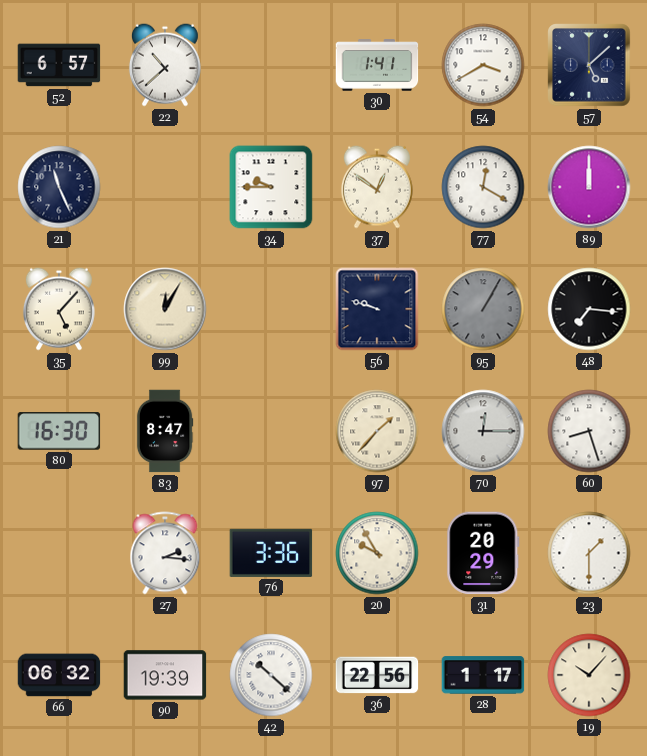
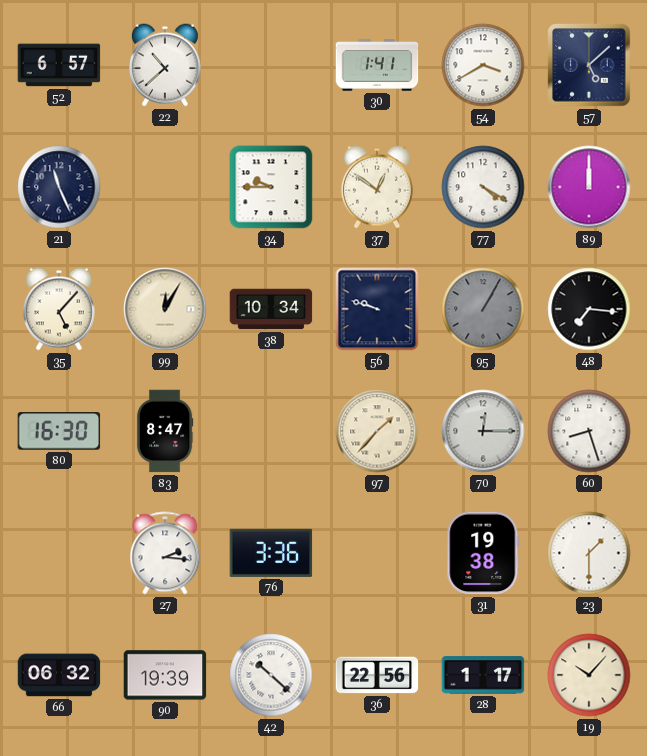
77: 12:20 -> 4:20 (483, 187)
38: none -> 10:34 (271, 309)
20: 9:55 -> none (377, 553)
31: 20:29 -> 19:38 (483, 553)
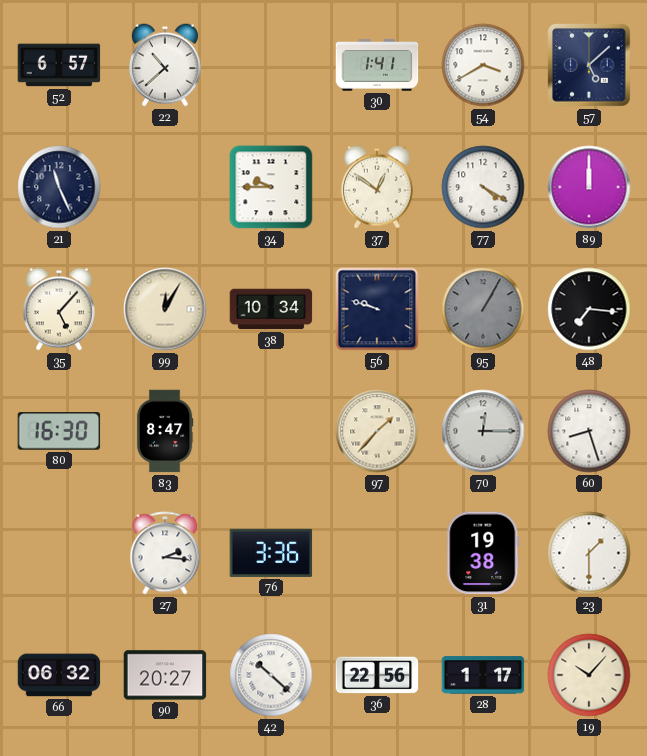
90: 19:39 -> 20:27 (165, 675)
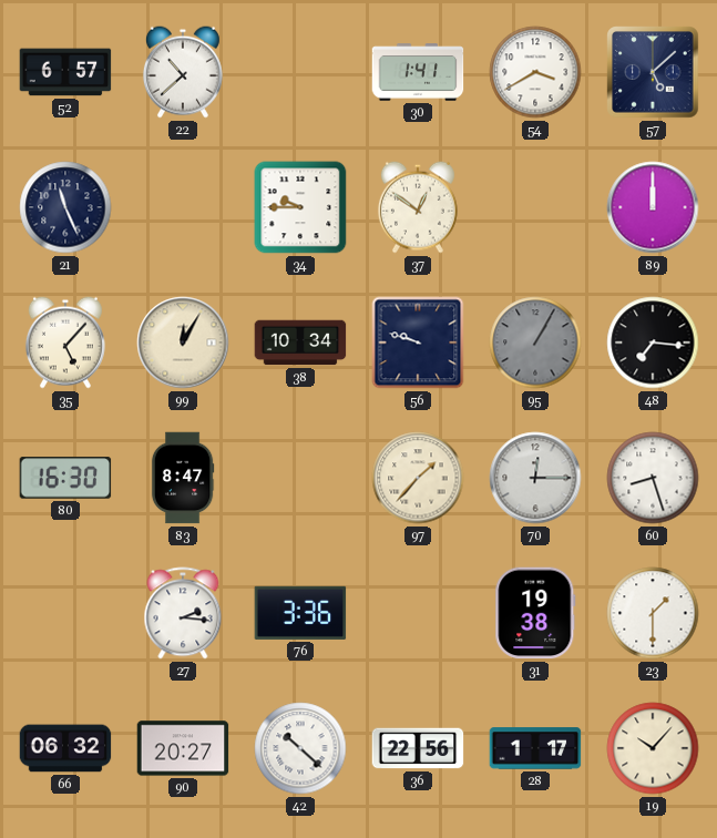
77: 4:20 -> none (483, 187)
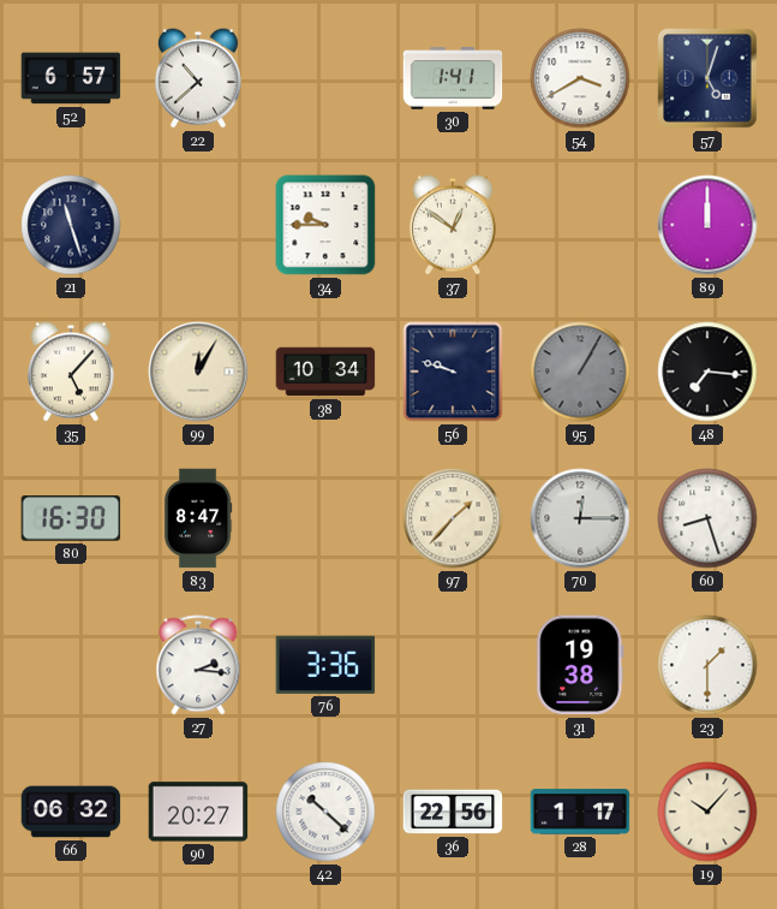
57: 5:08 -> 5:03 (707, 78)
21: 11:26 -> 11:27 (71, 225)
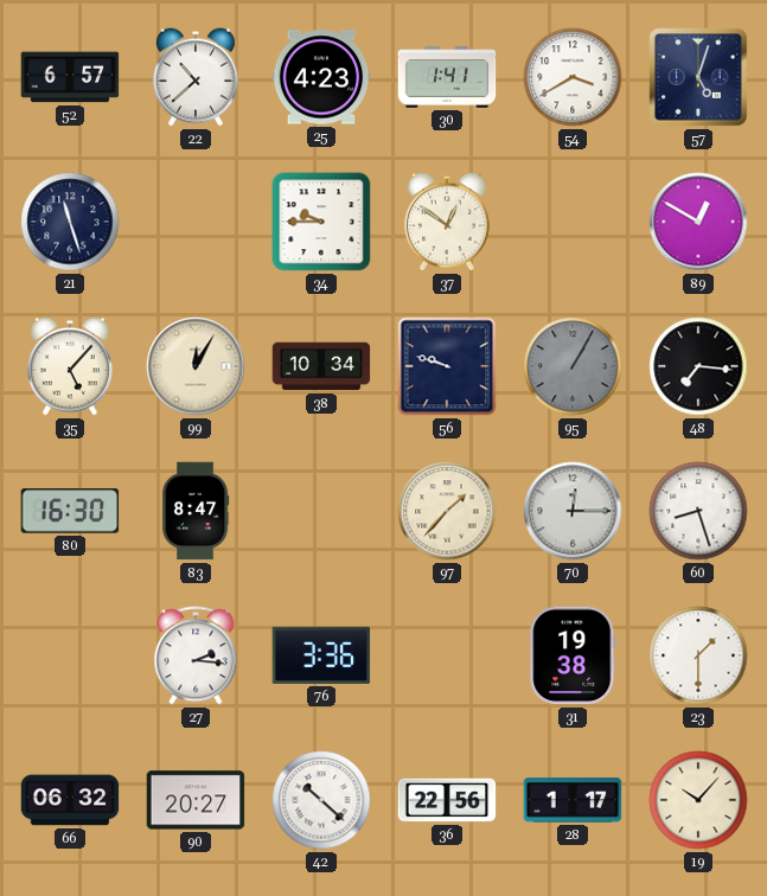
25: none -> 4:23 (321, 77)
89: 12:00 -> 12:50 (698, 222)
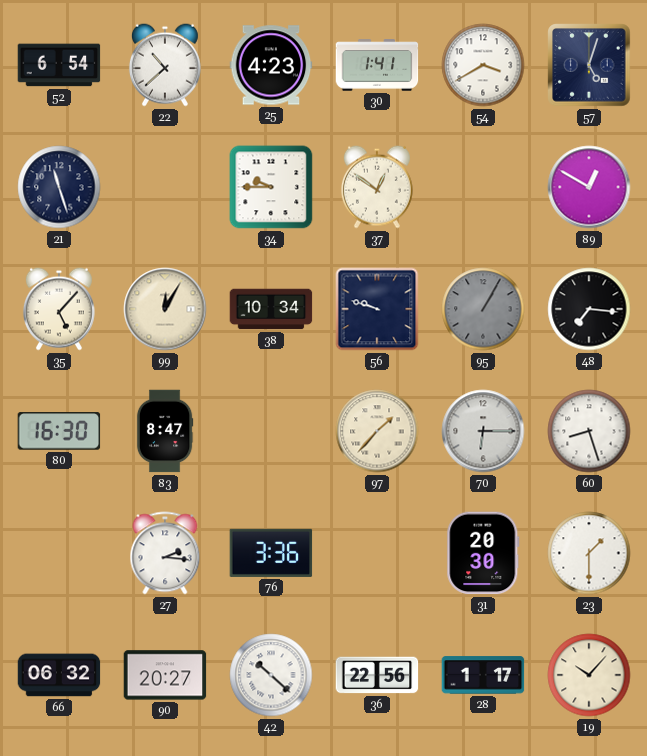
52: 6:57 -> 6:54 (59, 65)
70: 12:15 -> 6:15 (483, 431)
31: 19:38 -> 20:30 (483, 553)
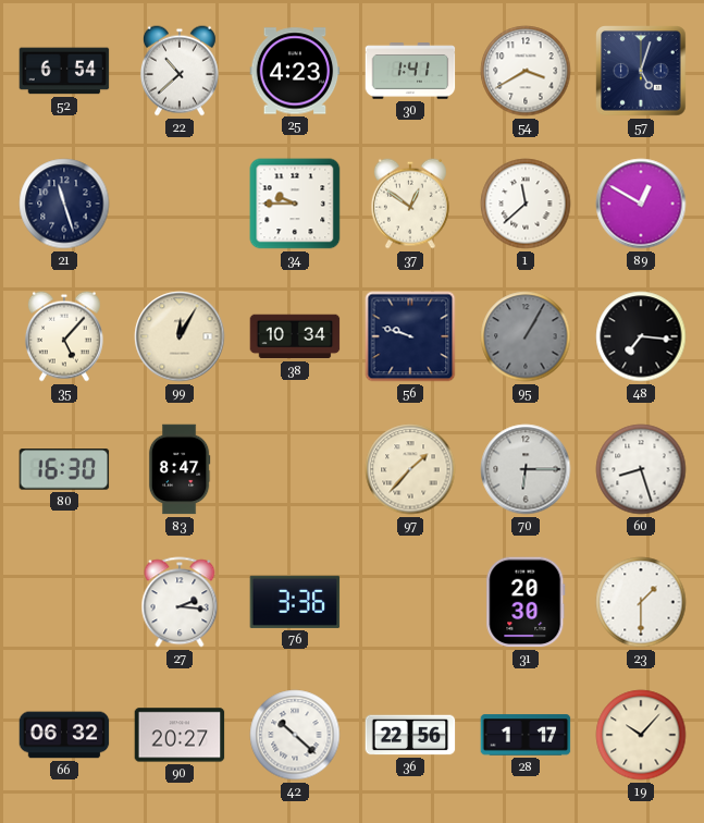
1: none -> 11:38 (526, 204)
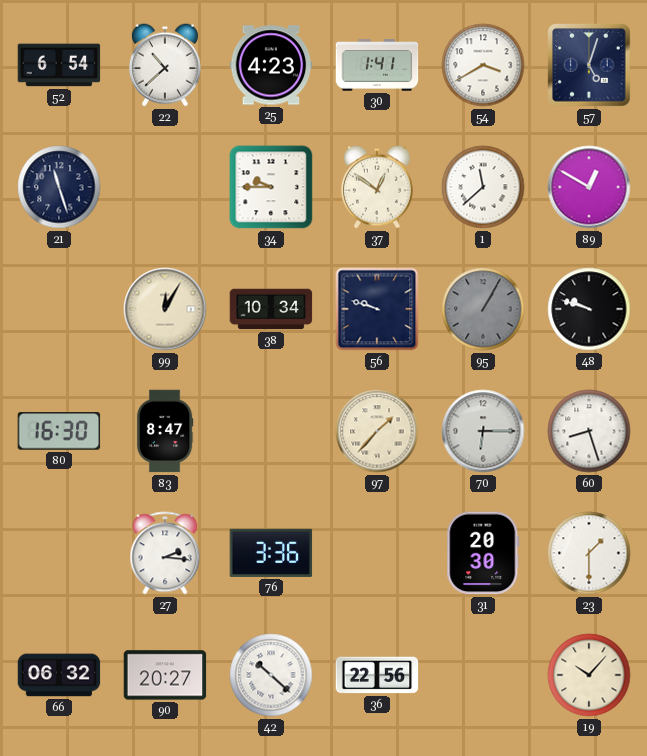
35: 5:07 -> none (64, 336)
48: 7:16 -> 9:48 (589, 309)
28: 1:17 -> none (526, 735)
